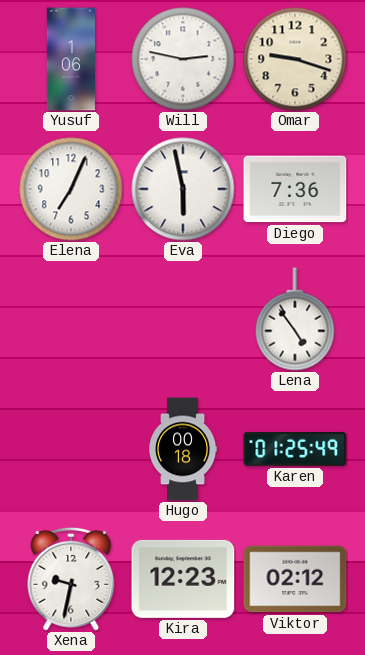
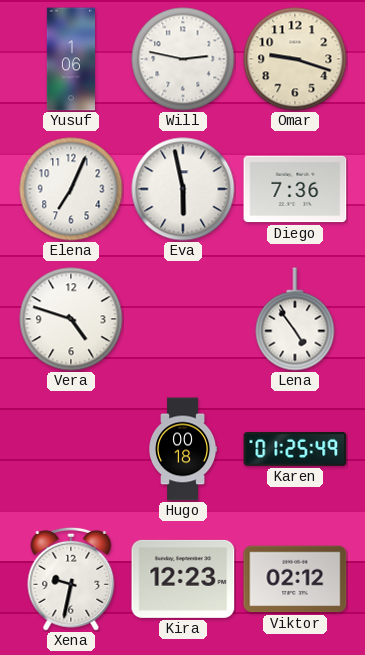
Vera: none -> 4:48 (71, 319)
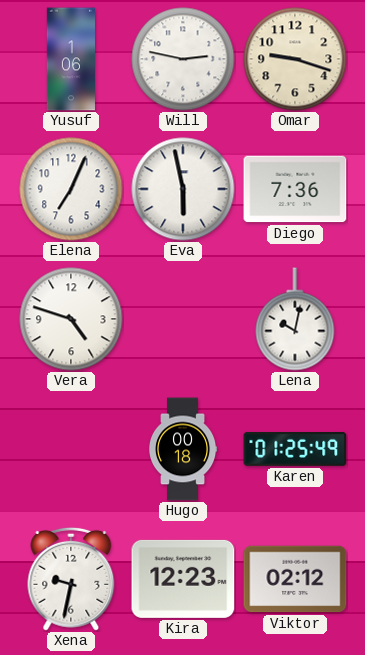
Lena: 4:54 -> 10:02 (295, 319)
